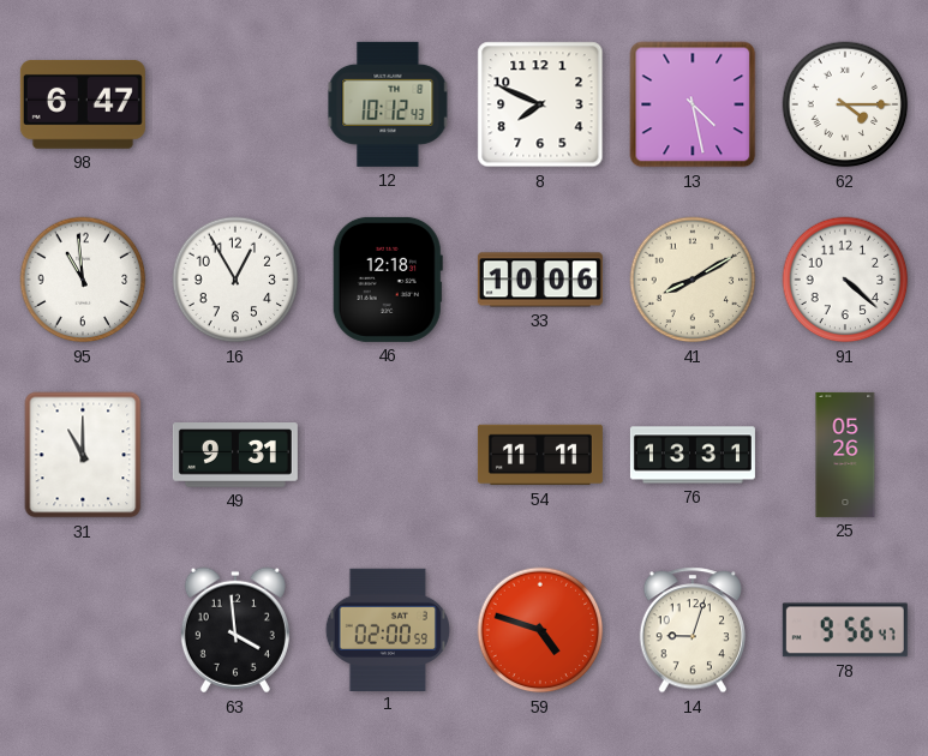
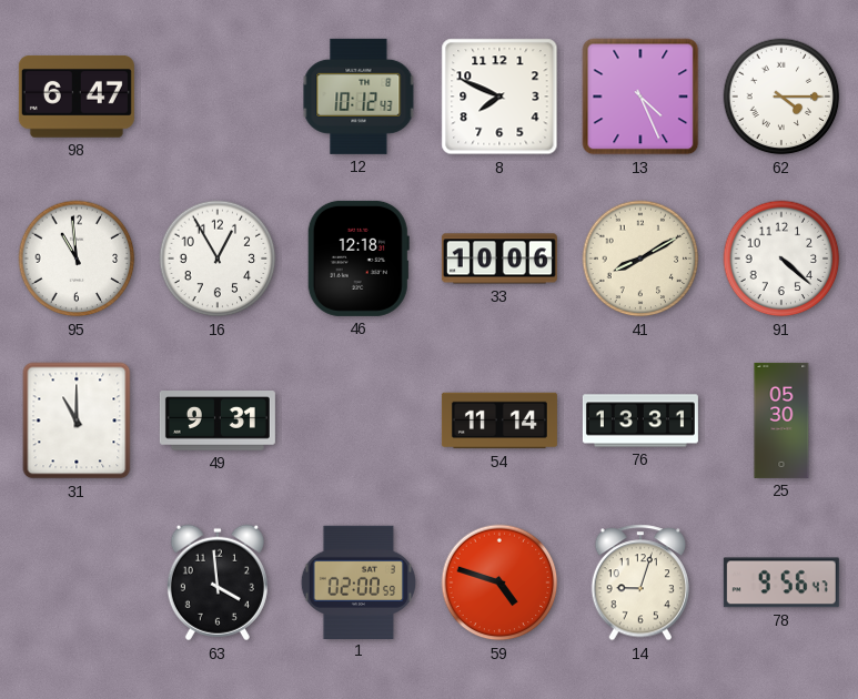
13: 4:28 -> 4:26 (640, 97)
54: 11:11 -> 11:14 (499, 421)
25: 05:26 -> 05:30 (781, 421)
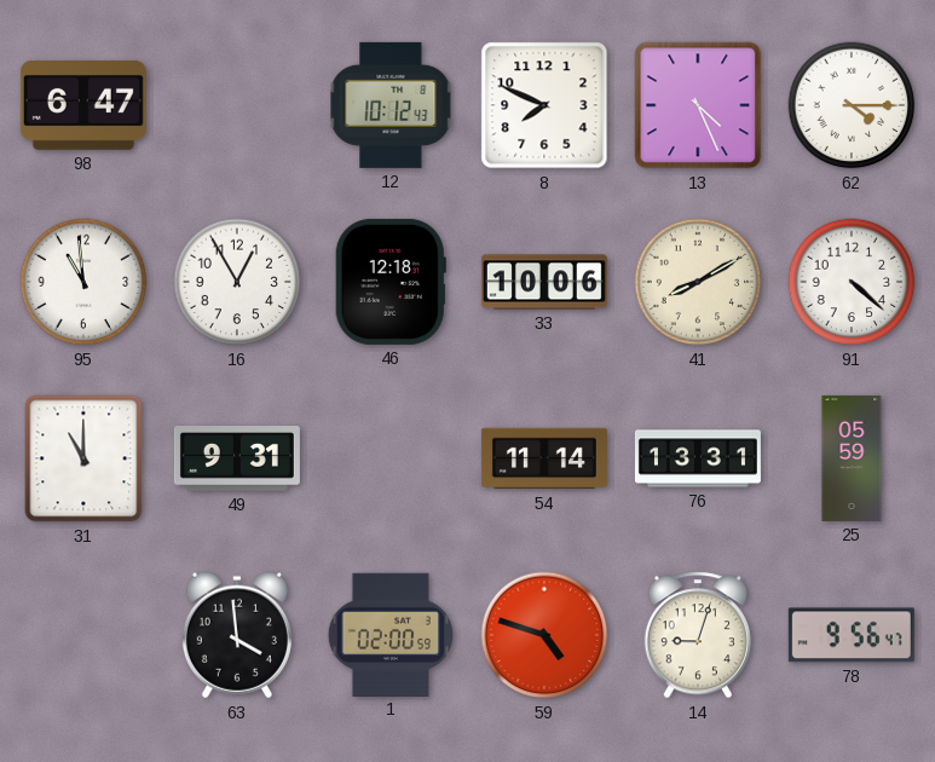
25: 05:30 -> 05:59 (852, 458)
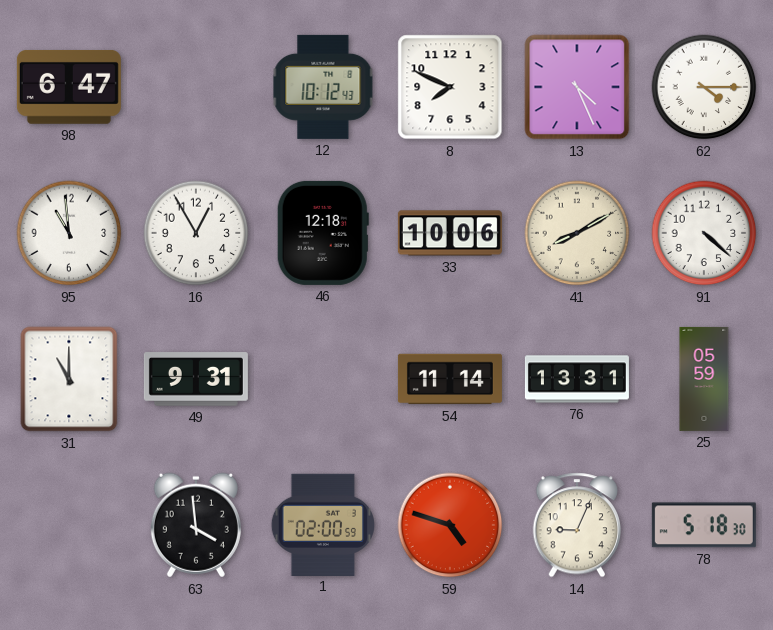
14: 9:03 -> 9:04 (576, 525)
78: 9:56 -> 5:18 (704, 525)
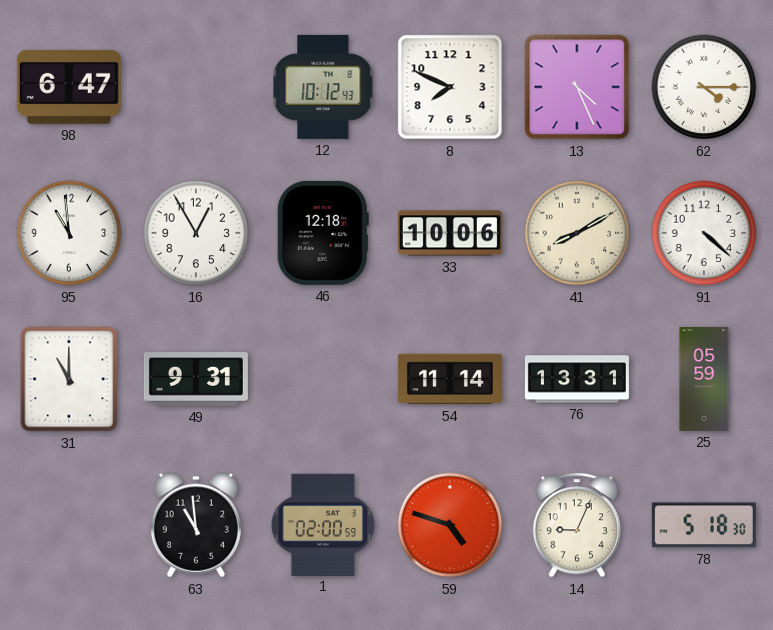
63: 3:59 -> 10:59 (196, 525)
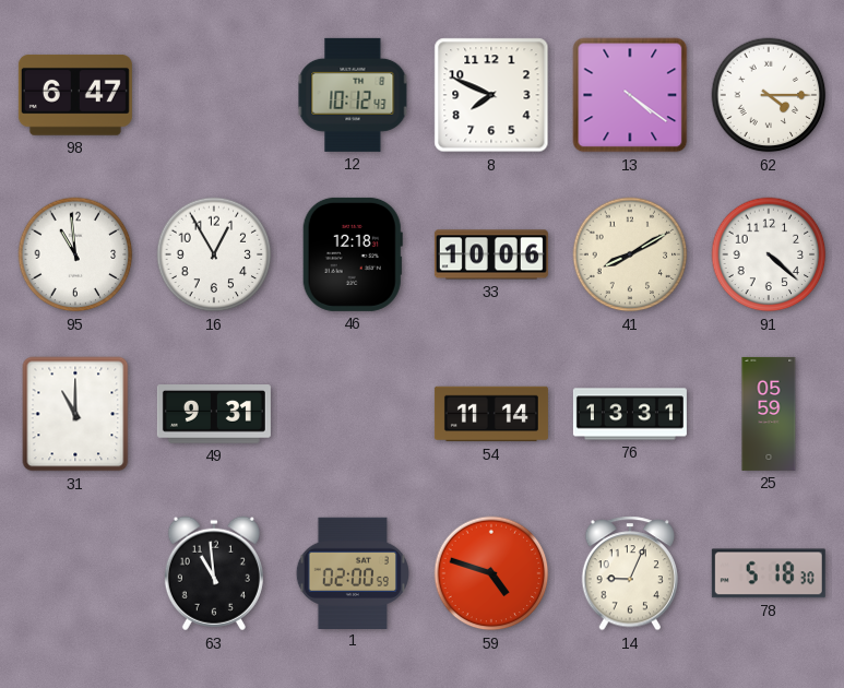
13: 4:26 -> 4:21 (630, 95)
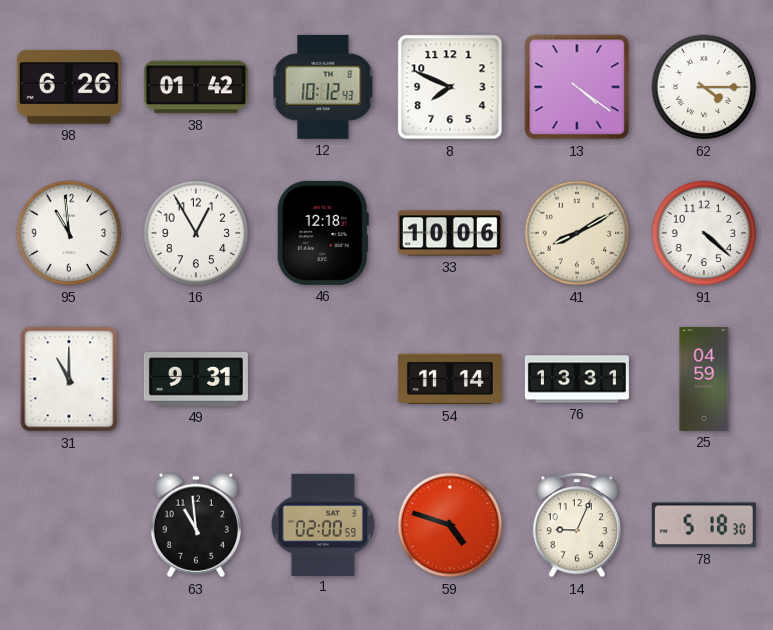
98: 6:47 -> 6:26 (69, 87)
38: none -> 01:42 (196, 87)
25: 05:59 -> 04:59 (704, 379)
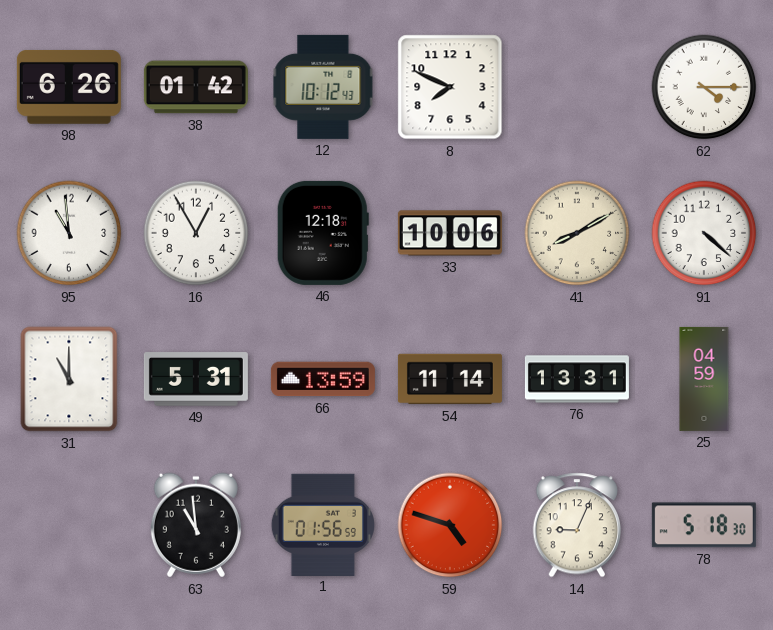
13: 4:21 -> none (577, 87)
49: 9:31 -> 5:31 (196, 379)
66: none -> 13:59 (323, 379)
1: 02:00 -> 01:56 (323, 524)
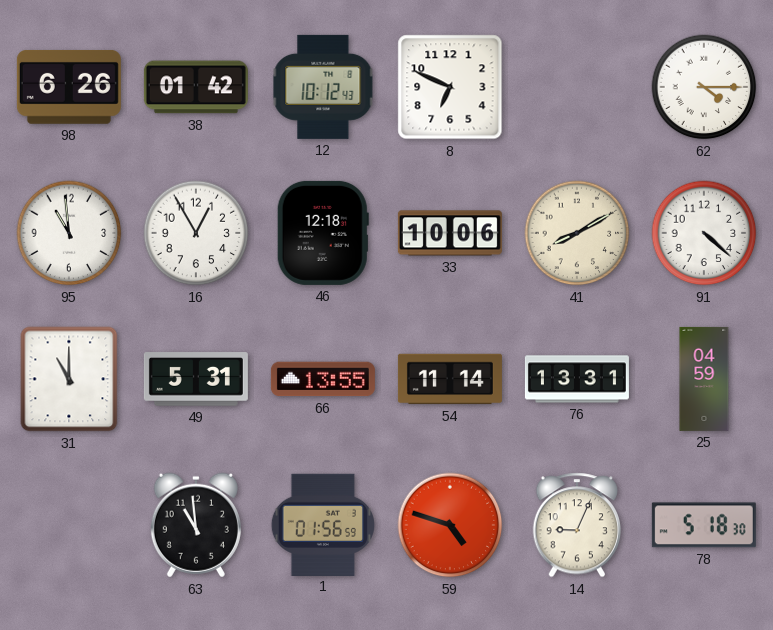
8: 7:49 -> 6:49 (450, 87)
66: 13:59 -> 13:55 (323, 379)
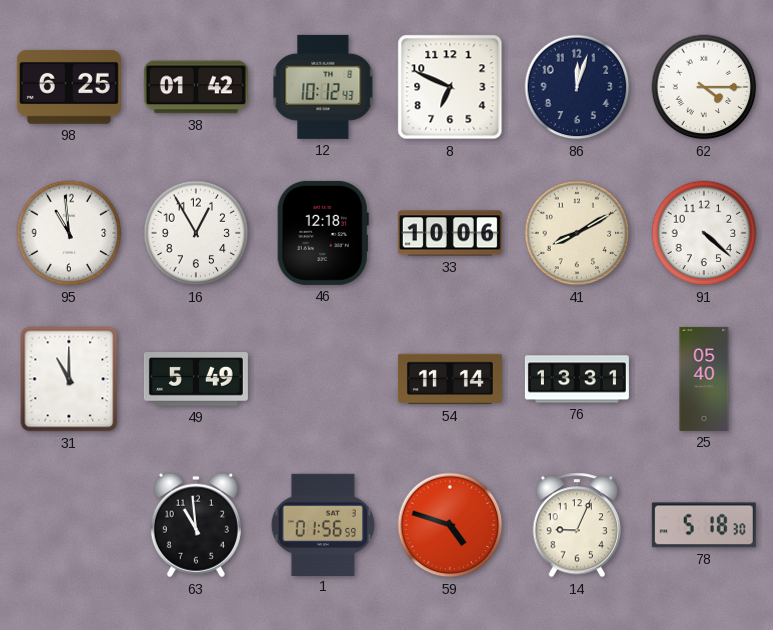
98: 6:26 -> 6:25 (69, 87)
86: none -> 12:03 (577, 87)
49: 5:31 -> 5:49 (196, 379)
66: 13:55 -> none (323, 379)
25: 04:59 -> 05:40 (704, 379)
